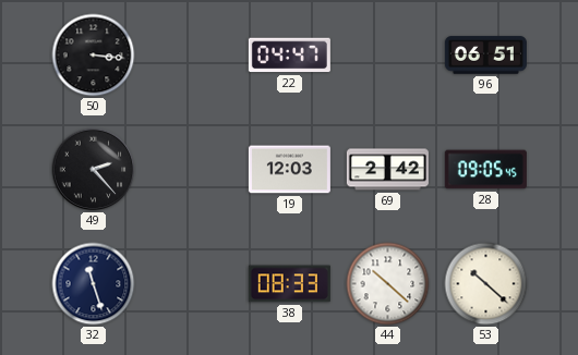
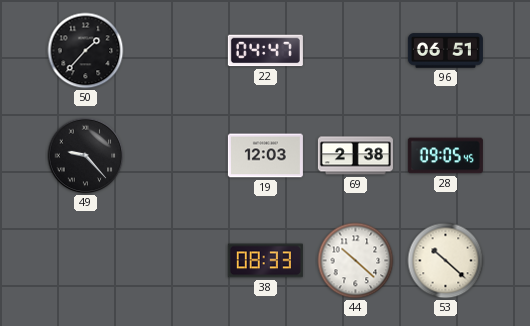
50: 3:16 -> 1:37 (86, 51)
49: 2:23 -> 9:23 (86, 156)
69: 2:42 -> 2:38 (355, 156)
32: 11:27 -> none (94, 284)
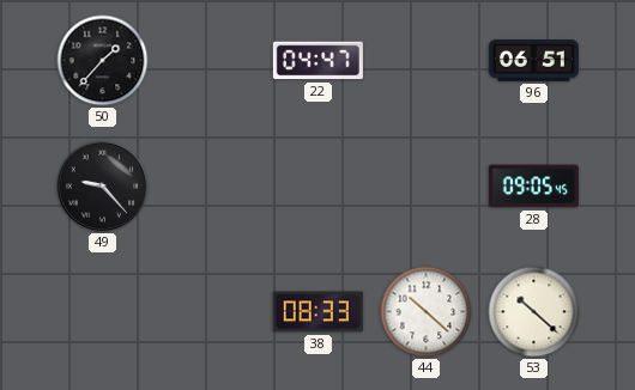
19: 12:03 -> none (265, 156)
69: 2:38 -> none (355, 156)
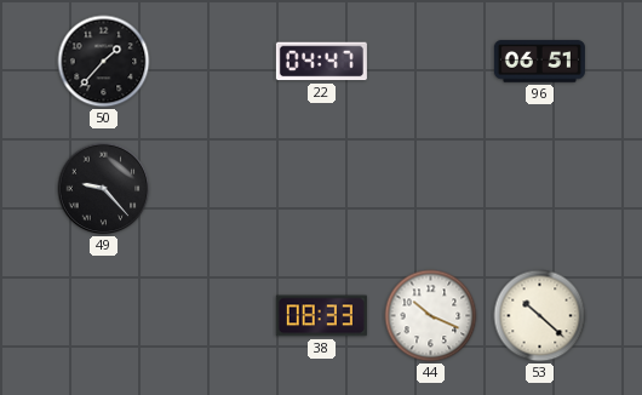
28: 09:05 -> none (533, 187)
44: 10:22 -> 10:19 (431, 316)
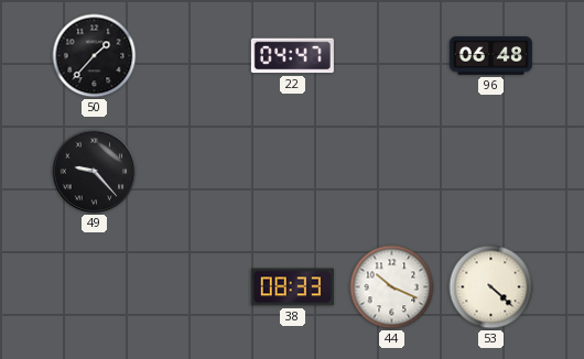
96: 06:51 -> 06:48 (490, 56)
53: 10:22 -> 4:22 (491, 287)
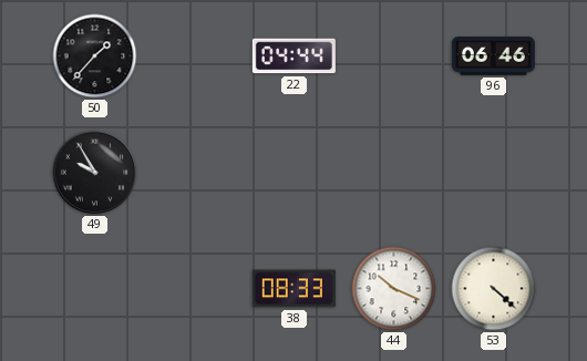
22: 04:47 -> 04:44 (293, 56)
96: 06:48 -> 06:46 (493, 56)
49: 9:23 -> 9:55 (95, 173)
